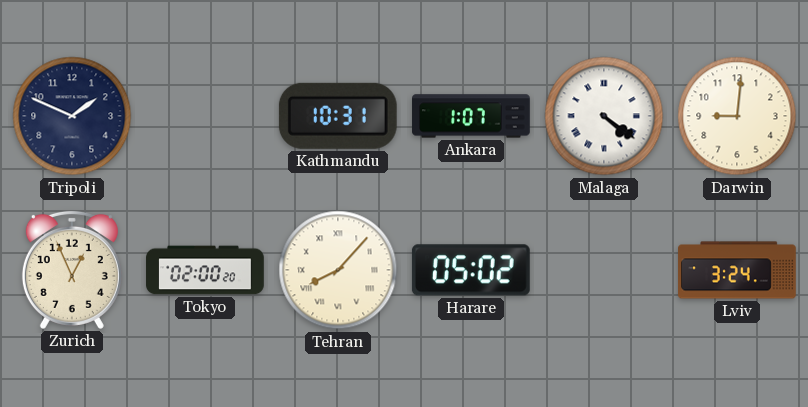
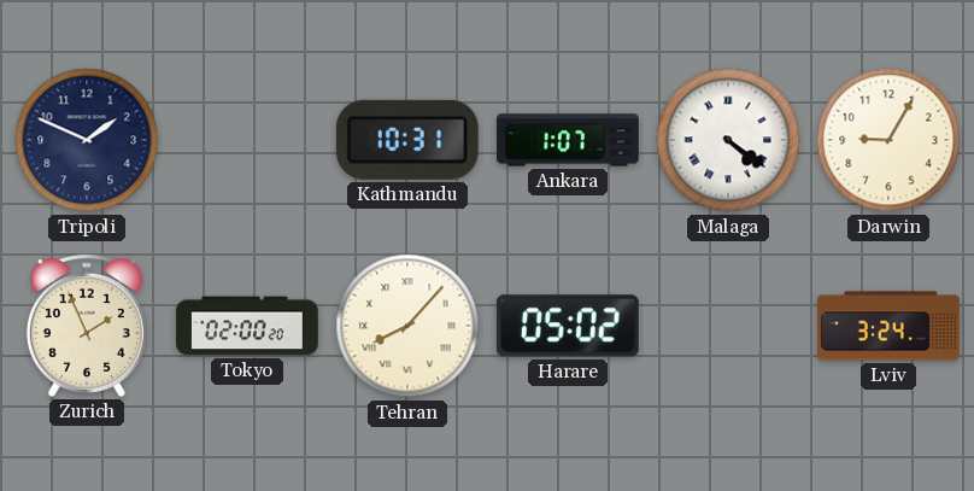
Darwin: 9:01 -> 9:05 (888, 140)
Zurich: 12:56 -> 1:56 (87, 326)
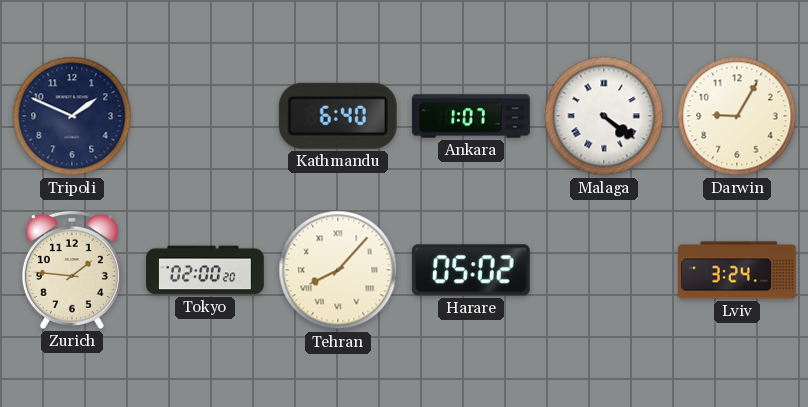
Kathmandu: 10:31 -> 6:40 (338, 116)
Zurich: 1:56 -> 1:46 (72, 270)
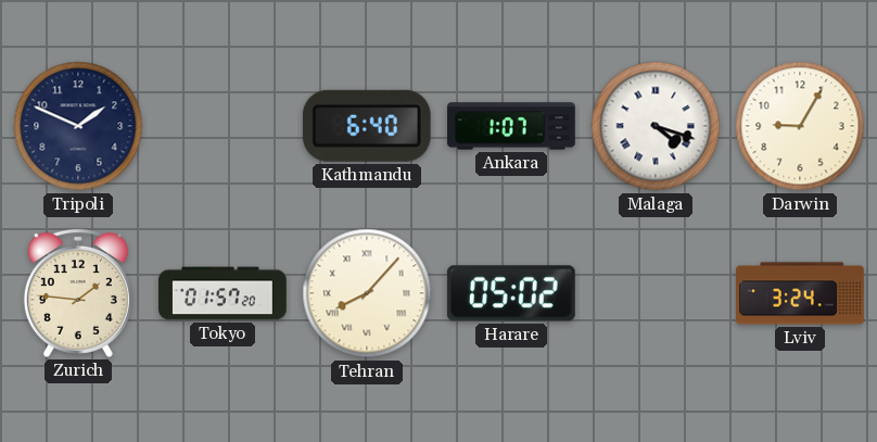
Malaga: 4:21 -> 4:18 (656, 126)
Tokyo: 02:00 -> 01:57 (223, 293)
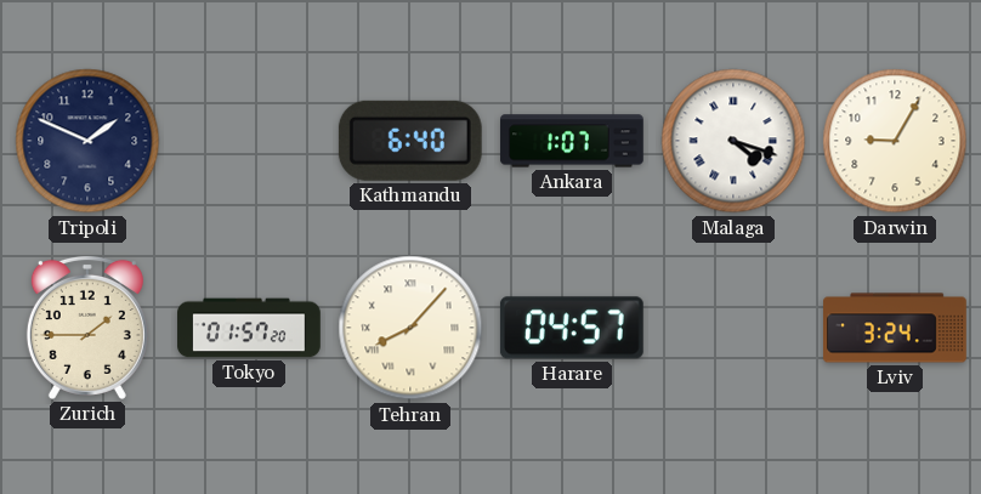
Zurich: 1:46 -> 1:45 (87, 328)
Harare: 05:02 -> 04:57 (572, 328)
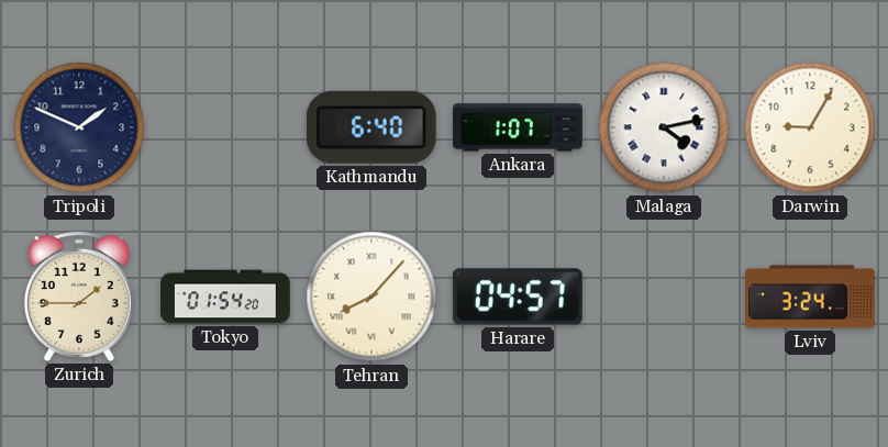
Malaga: 4:18 -> 4:13 (664, 127)
Tokyo: 01:57 -> 01:54 (225, 297)
